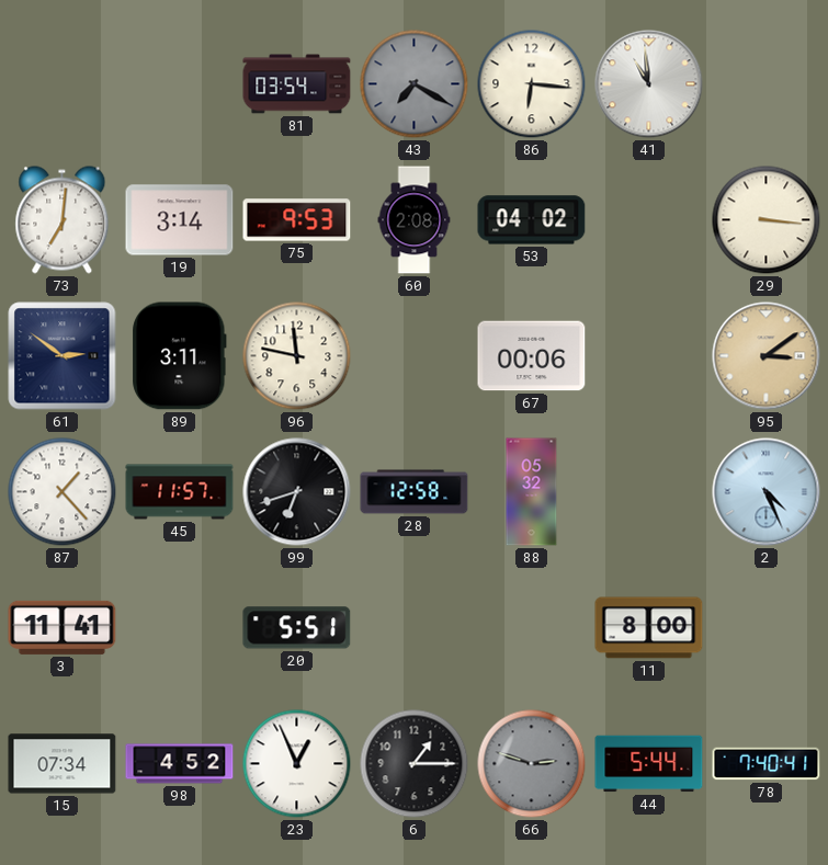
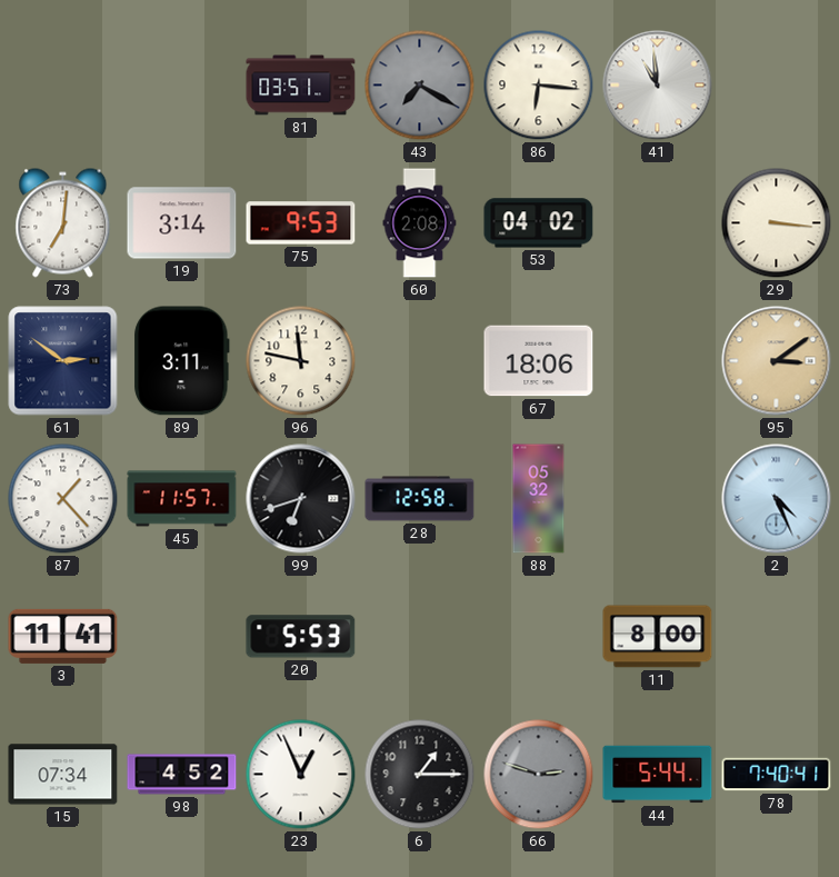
81: 03:54 -> 03:51 (301, 86)
67: 00:06 -> 18:06 (539, 361)
20: 5:51 -> 5:53 (301, 637)
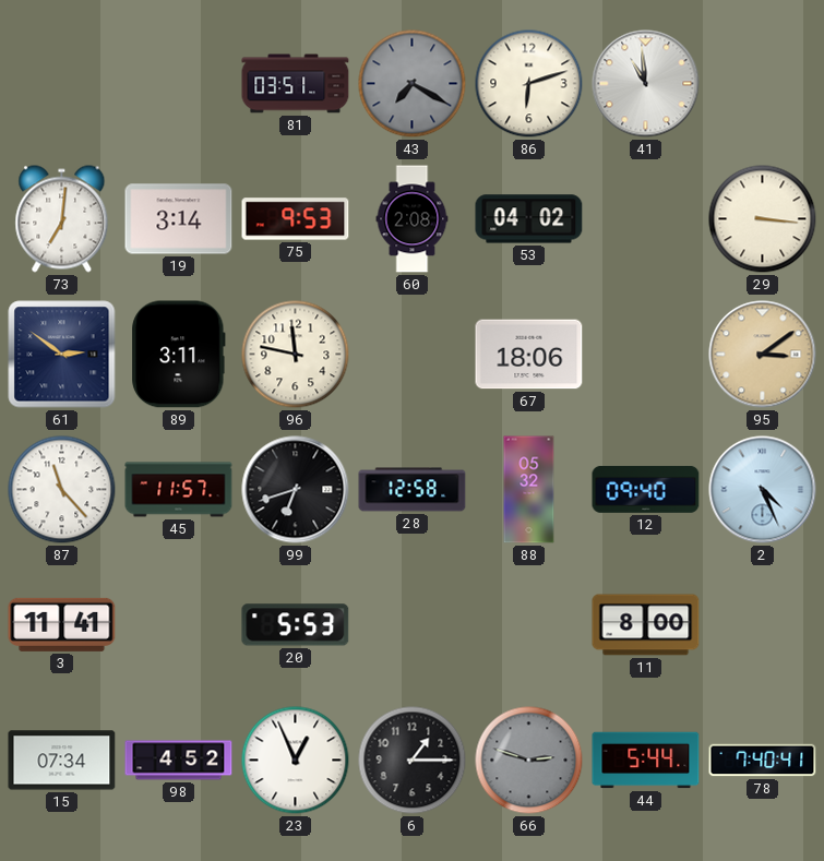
86: 6:16 -> 6:12 (529, 84)
87: 1:23 -> 11:23 (62, 490)
12: none -> 09:40 (646, 489)
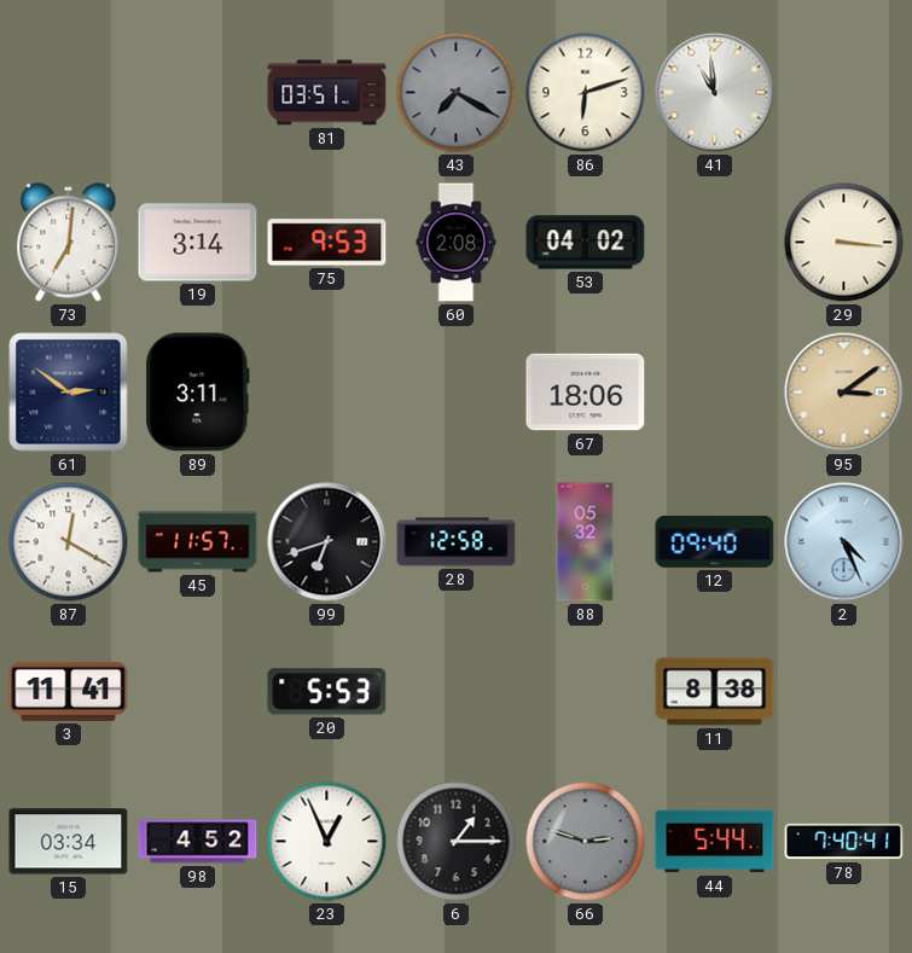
96: 11:47 -> none (296, 355)
87: 11:23 -> 12:20 (69, 542)
11: 8:00 -> 8:38 (715, 692)
15: 07:34 -> 03:34 (69, 842)
